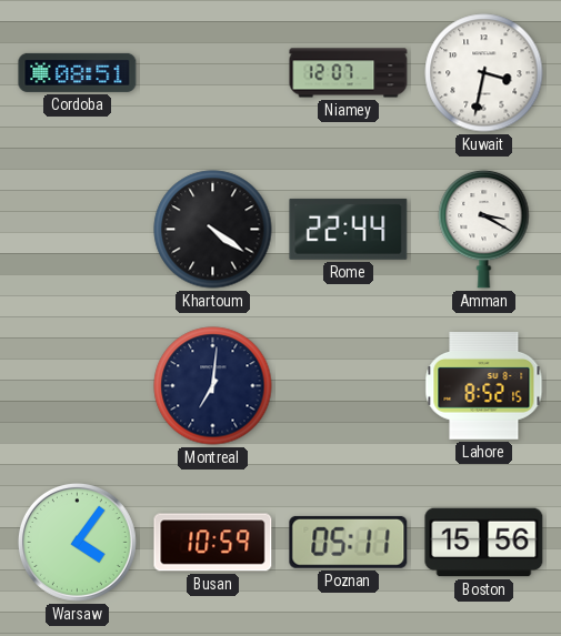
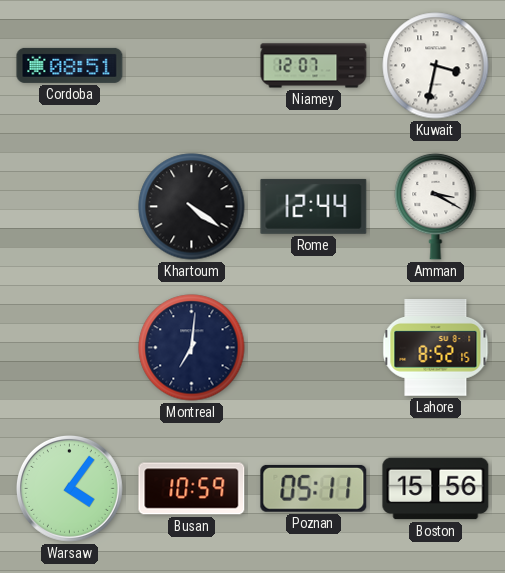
Rome: 22:44 -> 12:44 (314, 206)
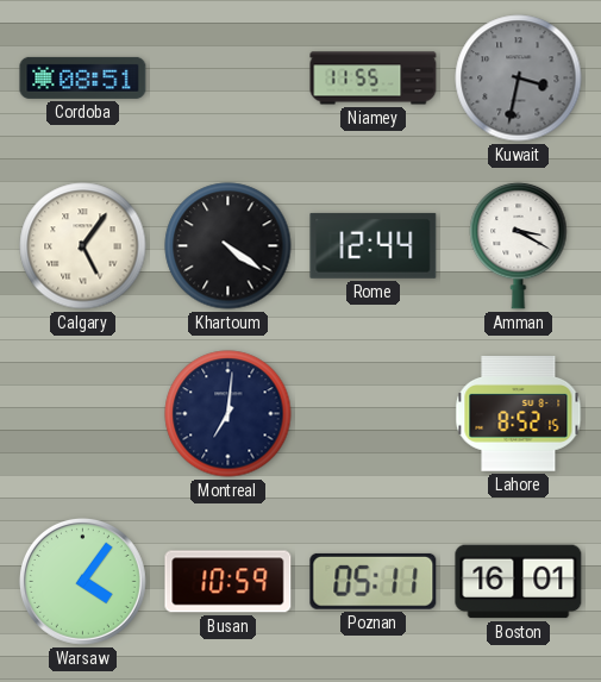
Niamey: 12:07 -> 11:55 (374, 79)
Kuwait dial: white -> grey (519, 79)
Calgary: none -> 5:06 (83, 246)
Boston: 15:56 -> 16:01 (519, 582)
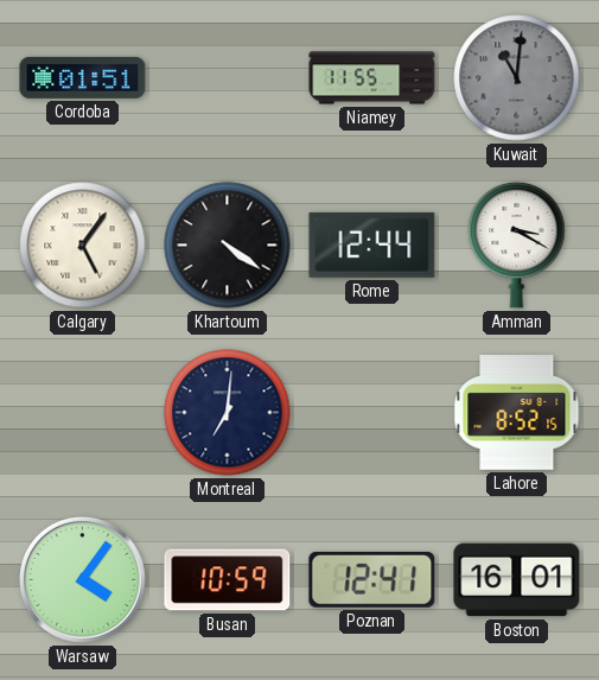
Cordoba: 08:51 -> 01:51 (83, 77)
Kuwait: 3:32 -> 11:01 (517, 78)
Poznan: 05:11 -> 12:41 (372, 579)
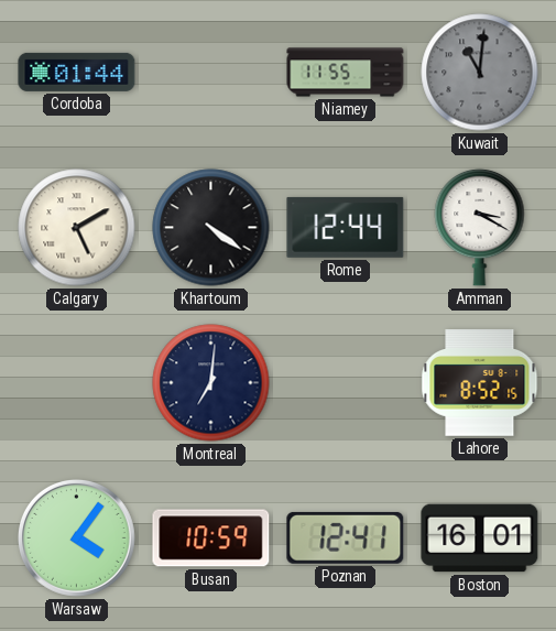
Cordoba: 01:51 -> 01:44 (77, 72)
Calgary: 5:06 -> 5:10 (77, 228)
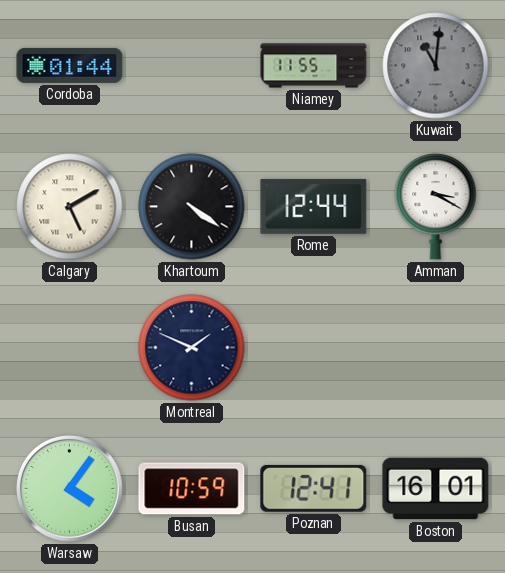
Montreal: 7:01 -> 1:49 (192, 348)
Lahore: 8:52 -> none (480, 383)
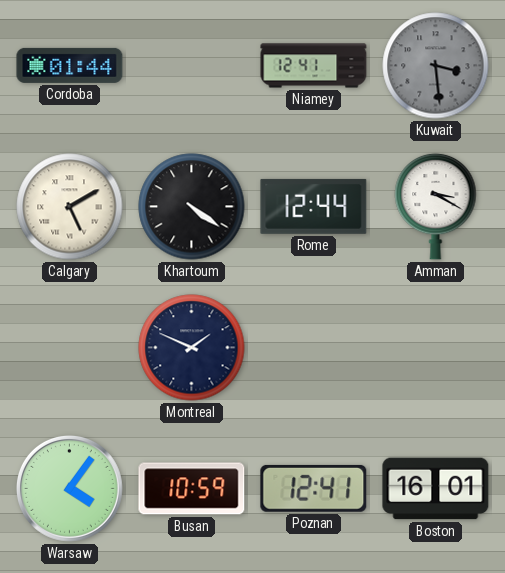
Niamey: 11:55 -> 12:41 (314, 66)
Kuwait: 11:01 -> 3:29 (436, 66)
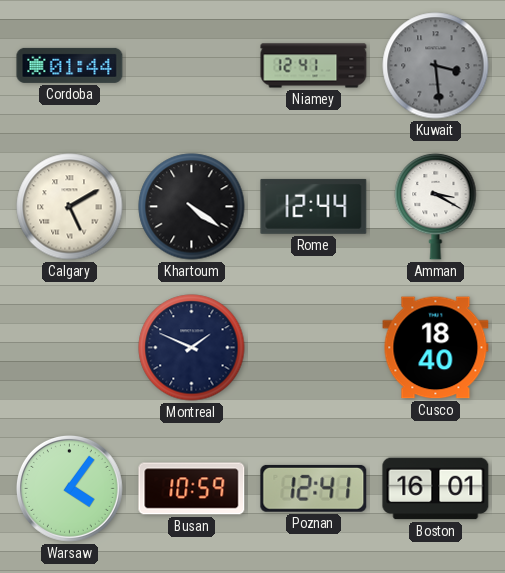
Cusco: none -> 18:40 (436, 348)
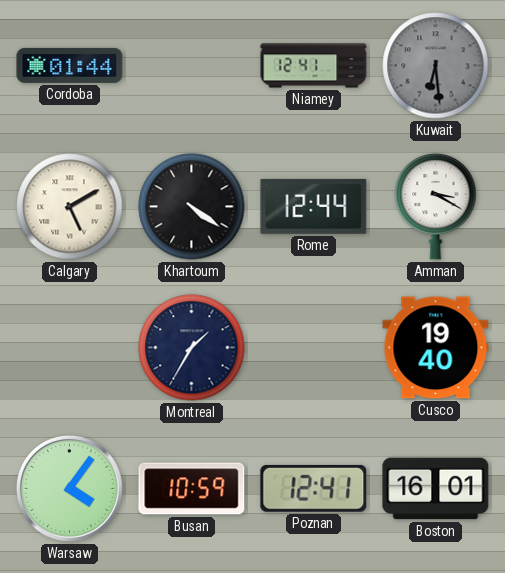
Kuwait: 3:29 -> 6:29 (436, 66)
Montreal: 1:49 -> 1:35 (192, 348)
Cusco: 18:40 -> 19:40 (436, 348)
